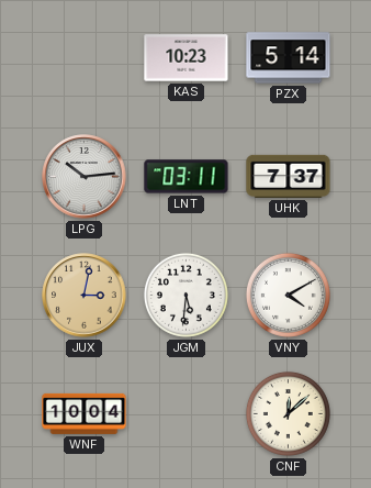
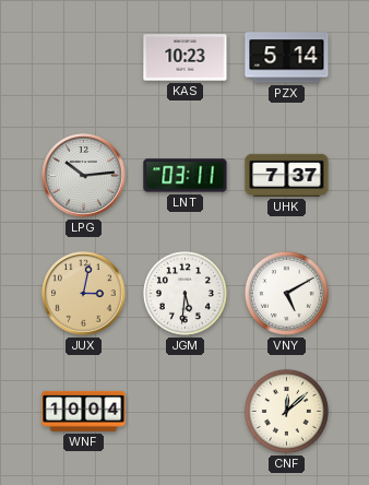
VNY: 4:10 -> 5:10 (286, 293)
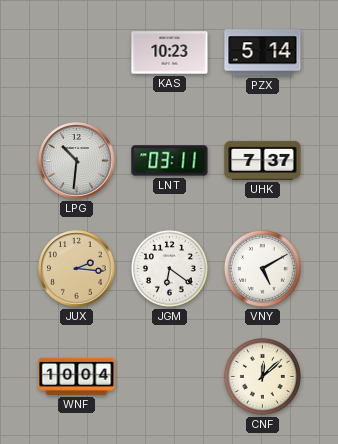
LPG: 10:14 -> 10:31 (77, 161)
JUX: 3:02 -> 2:16 (77, 269)
JGM: 5:31 -> 6:21 (169, 268)
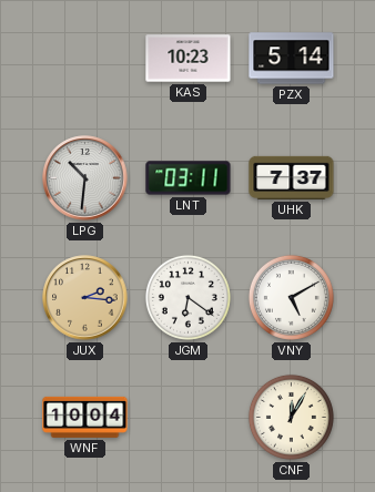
CNF: 12:08 -> 12:05 (291, 417)
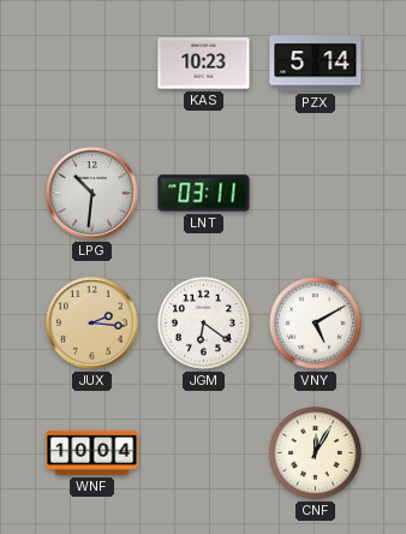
UHK: 7:37 -> none (292, 177)
